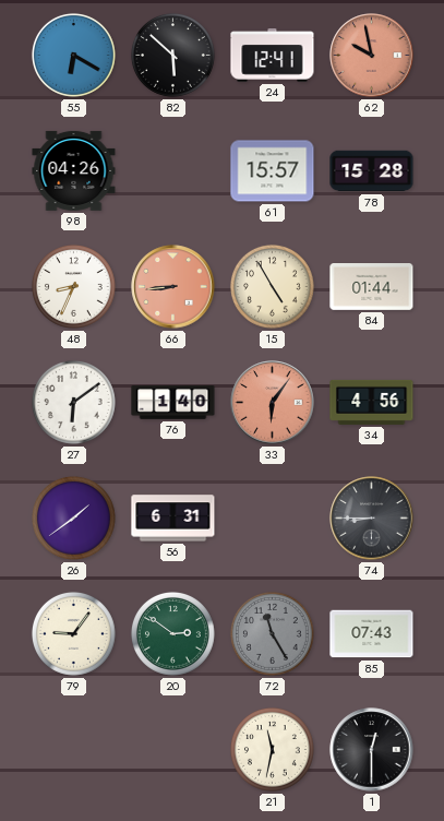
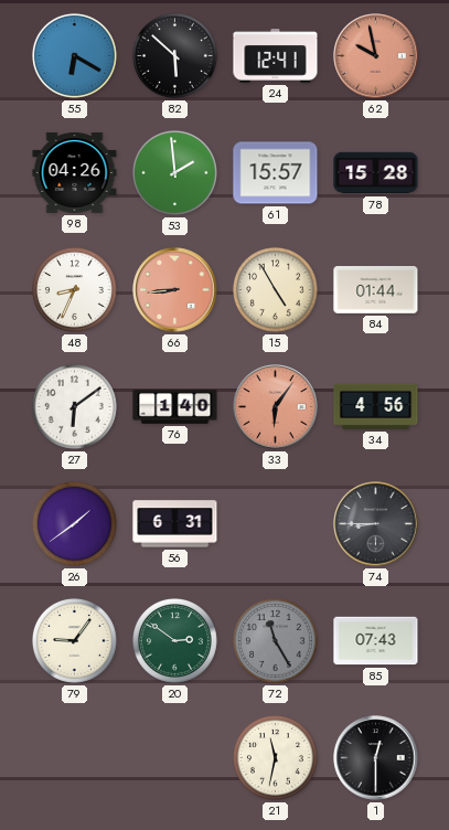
53: none -> 1:59 (174, 172)
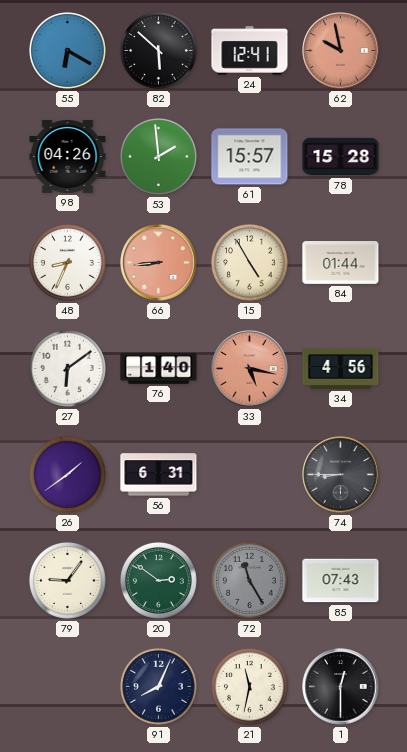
33: 6:06 -> 5:17 (250, 369)
91: none -> 8:04 (158, 686)
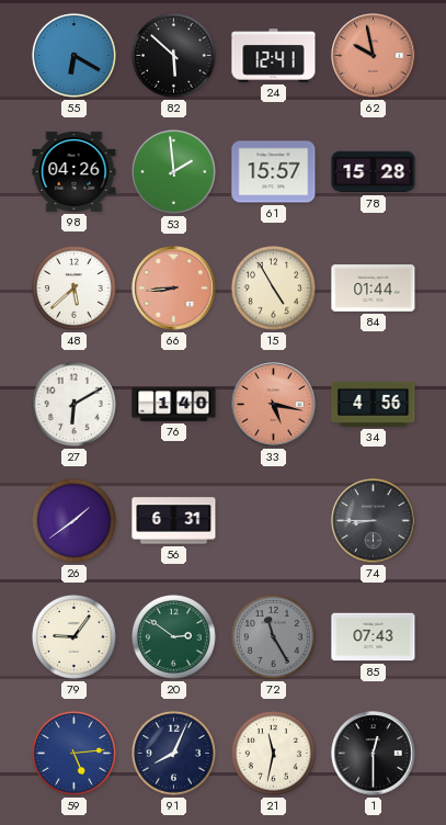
48: 8:34 -> 5:38 (73, 287)
27: 6:09 -> 6:10 (73, 404)
59: none -> 5:14 (73, 753)
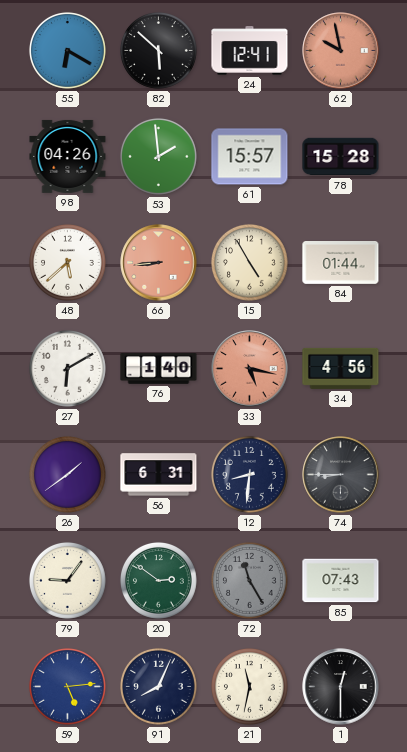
12: none -> 8:31 (249, 474)
